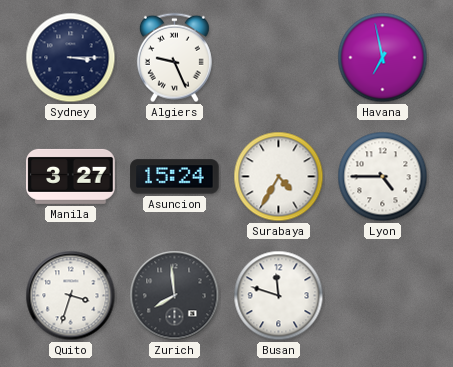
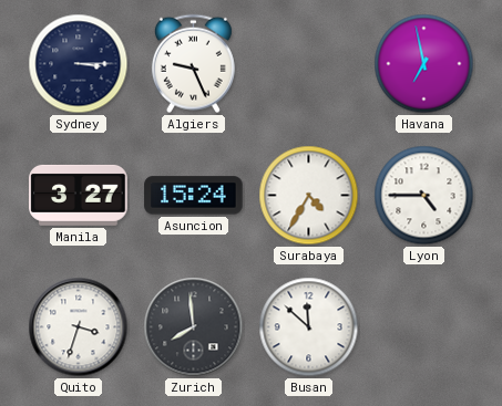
Busan: 11:48 -> 11:52 (309, 327)
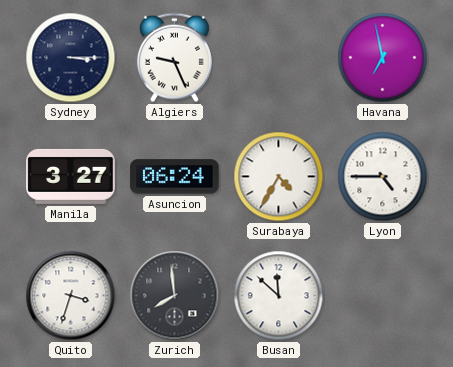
Asuncion: 15:24 -> 06:24 (175, 177)
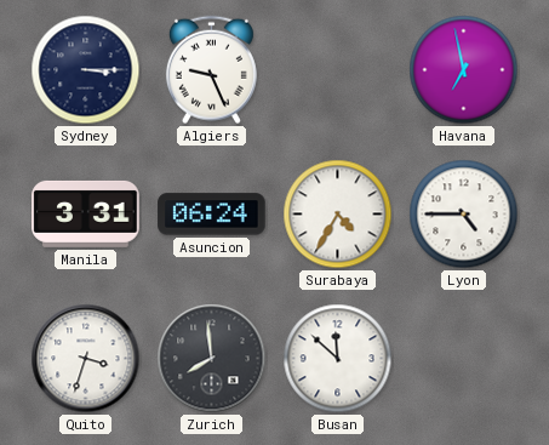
Manila: 3:27 -> 3:31 (86, 213)
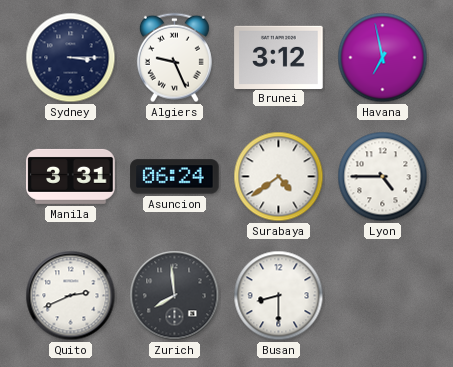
Brunei: none -> 3:12 (279, 57)
Surabaya: 4:35 -> 4:39 (279, 177)
Quito: 3:33 -> 2:41 (71, 296)
Busan: 11:52 -> 8:30 (279, 296)
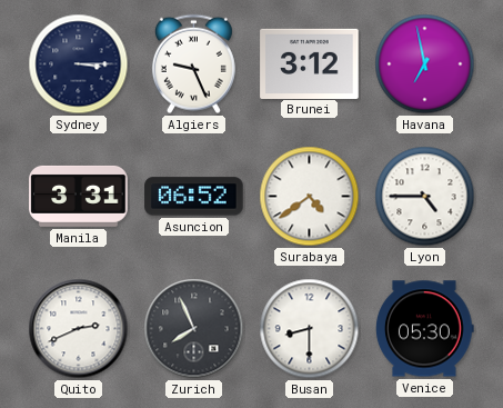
Asuncion: 06:24 -> 06:52 (194, 197)
Zurich: 7:59 -> 7:56 (194, 329)
Venice: none -> 05:30 (425, 329)
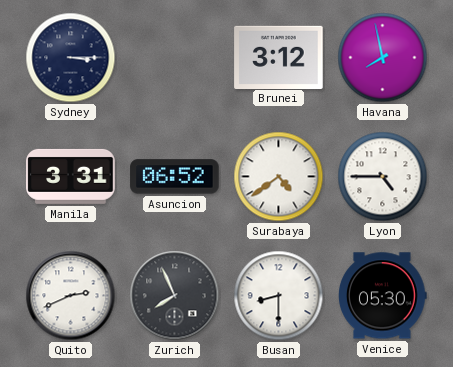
Algiers: 9:26 -> none (193, 64)
Havana: 6:58 -> 7:58 (383, 58)
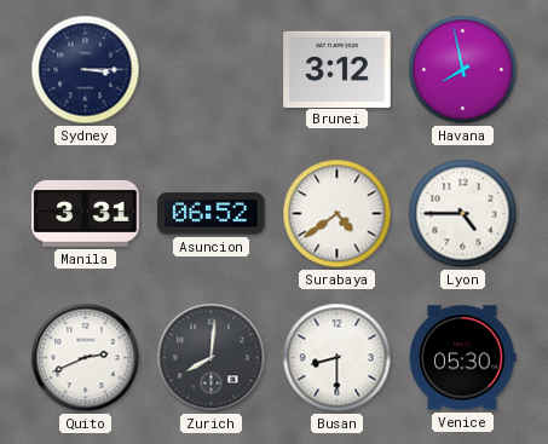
Zurich: 7:56 -> 8:01 (212, 358)
